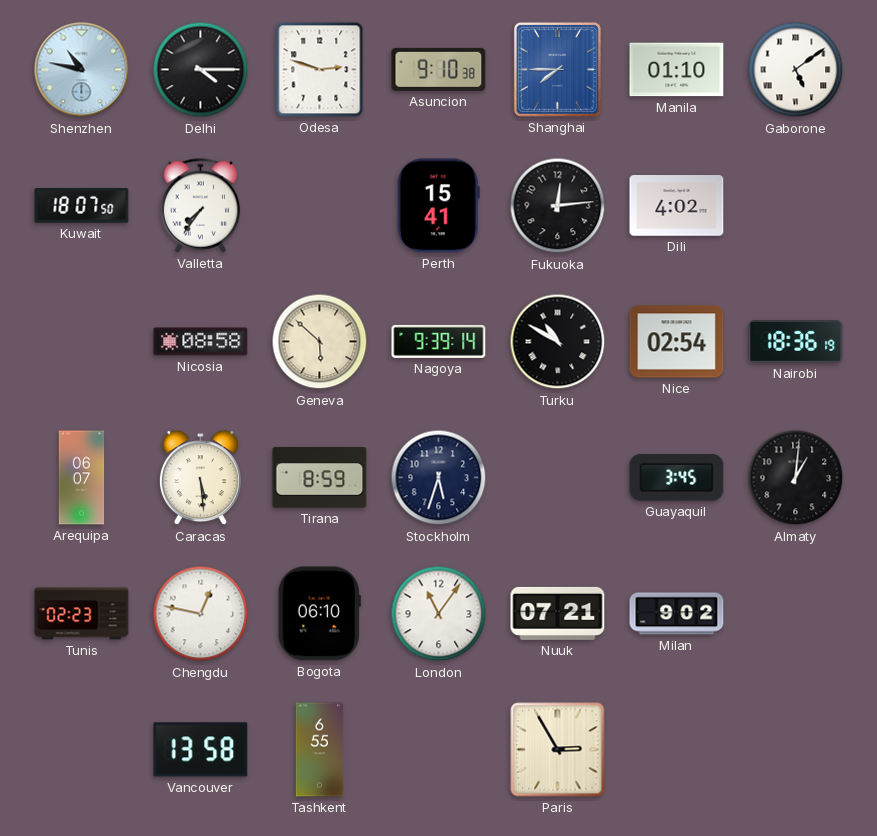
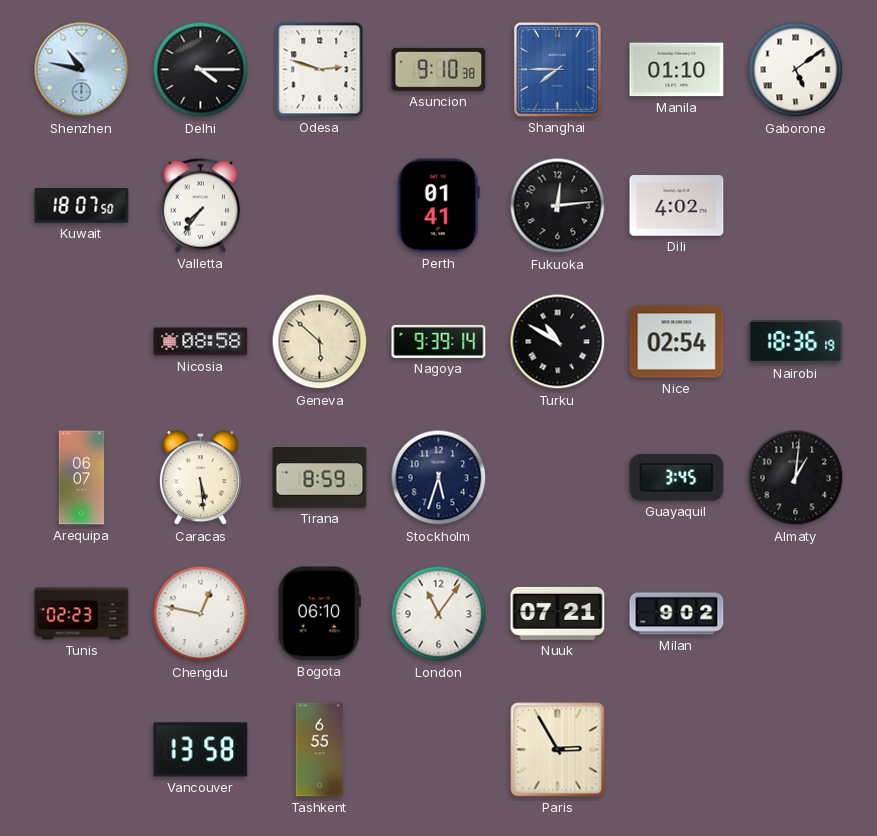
Perth: 15:41 -> 01:41 (438, 206)
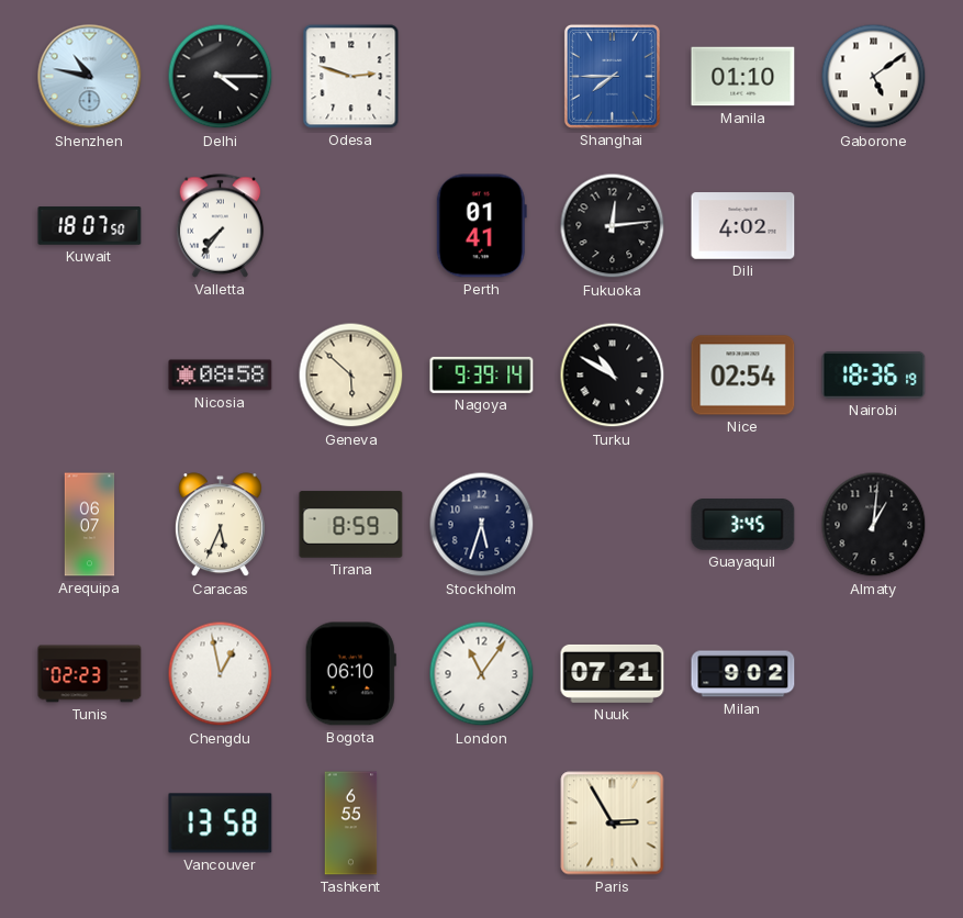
Asuncion: 9:10 -> none (439, 69)
Caracas: 5:29 -> 5:34 (220, 525)
Chengdu: 12:47 -> 12:58 (221, 674)
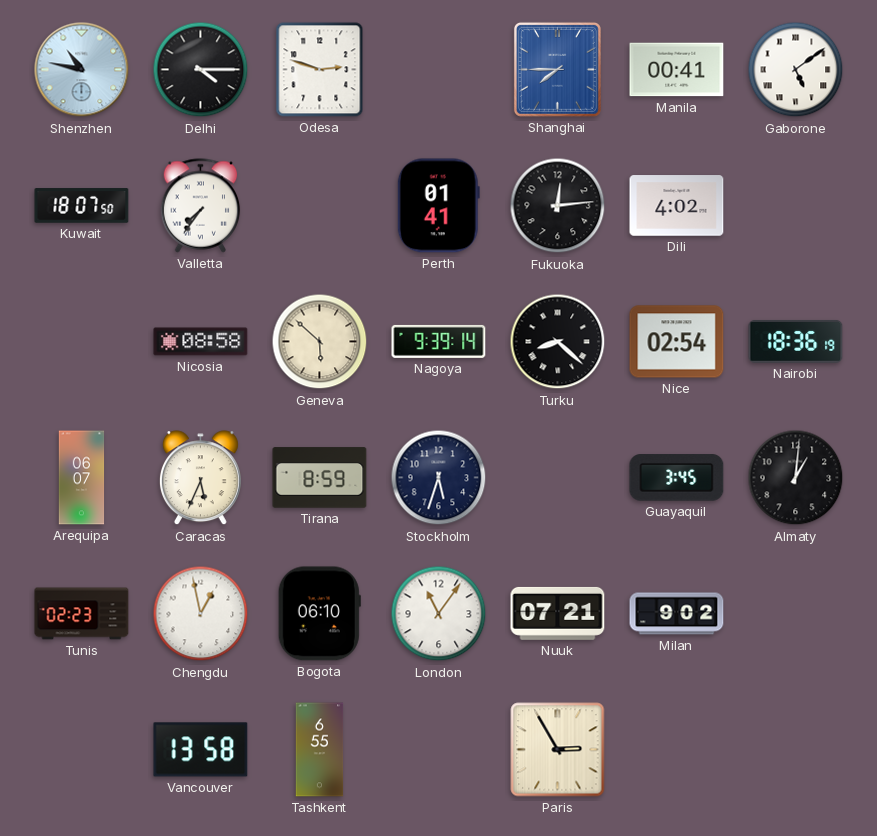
Manila: 01:10 -> 00:41 (677, 70)
Turku: 10:50 -> 8:22 (558, 342)
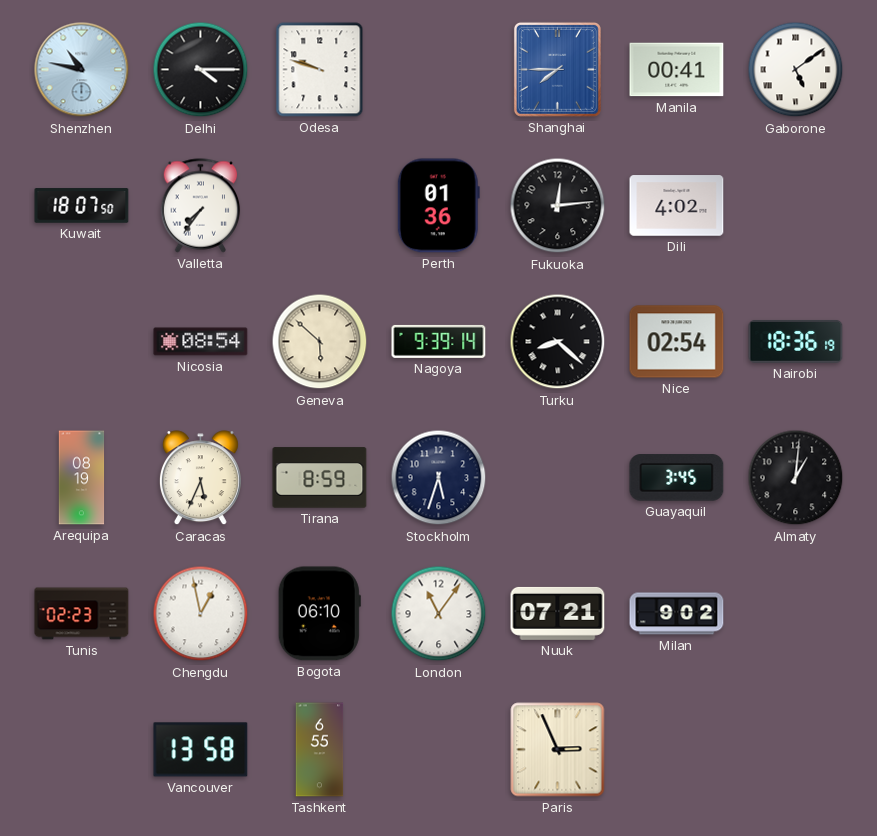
Odesa: 2:48 -> 9:48 (320, 70)
Perth: 01:41 -> 01:36 (438, 206)
Nicosia: 08:58 -> 08:54 (201, 342)
Arequipa: 06:07 -> 08:19 (82, 478)
Paris: 2:55 -> 2:56 (558, 750)
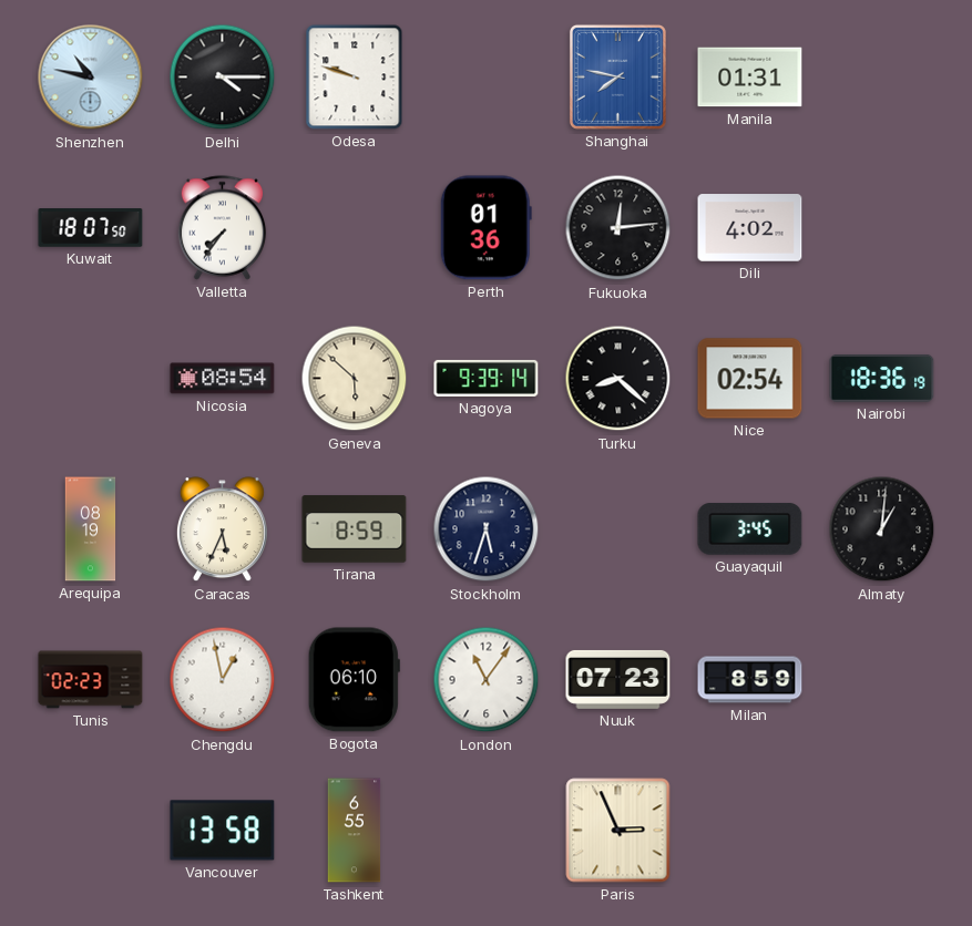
Shanghai: 7:45 -> 7:47 (617, 76)
Manila: 00:41 -> 01:31 (750, 78)
Gaborone: 5:09 -> none (796, 70)
Nuuk: 07:21 -> 07:23 (618, 679)
Milan: 9:02 -> 8:59 (750, 680)
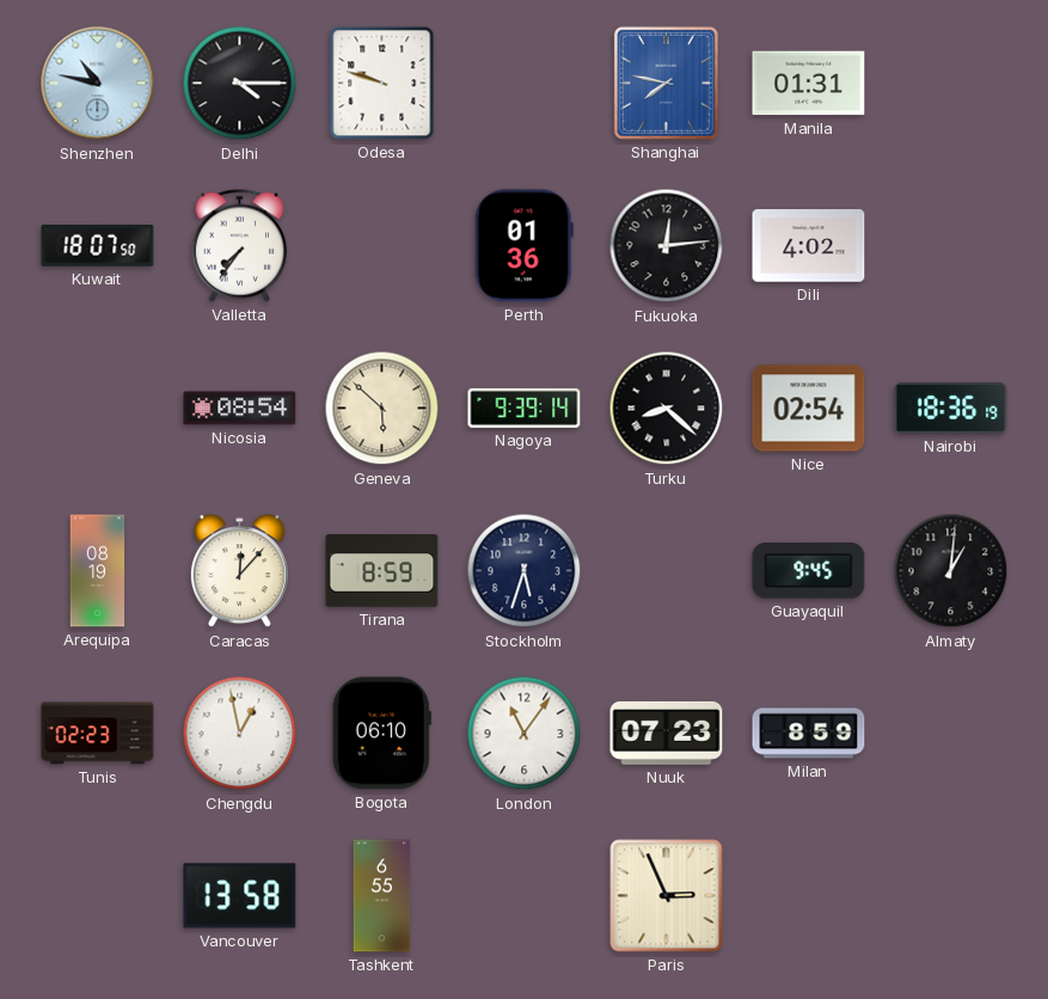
Caracas: 5:34 -> 12:07 (239, 571)
Guayaquil: 3:45 -> 9:45 (809, 571)
